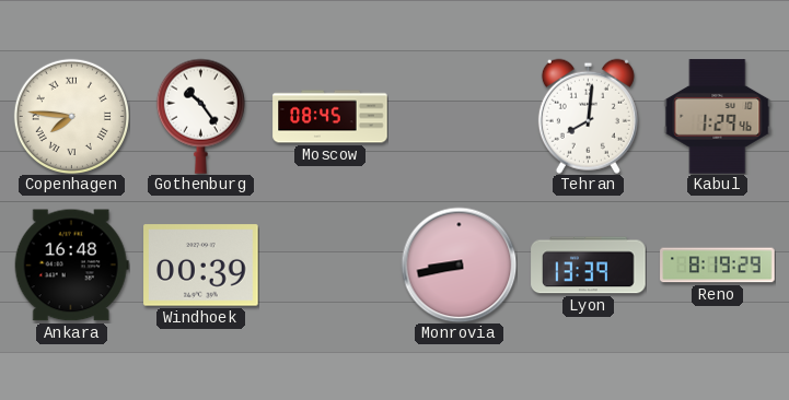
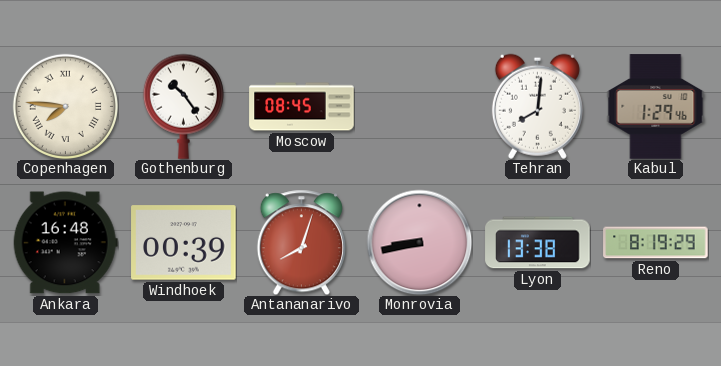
Antananarivo: none -> 8:03 (301, 242)
Lyon: 13:39 -> 13:38 (538, 243)
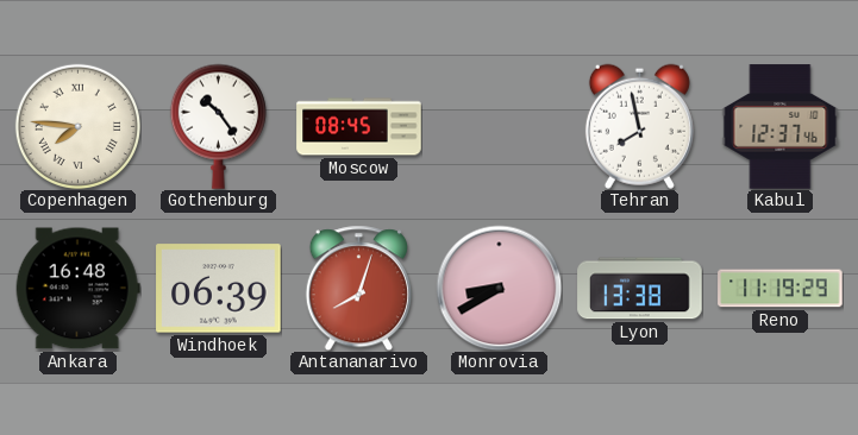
Tehran: 8:01 -> 7:58 (639, 126)
Kabul: 1:29 -> 12:37 (781, 127)
Windhoek: 00:39 -> 06:39 (219, 289)
Monrovia: 8:43 -> 8:40 (499, 288)
Reno: 8:19 -> 11:19 (781, 289)
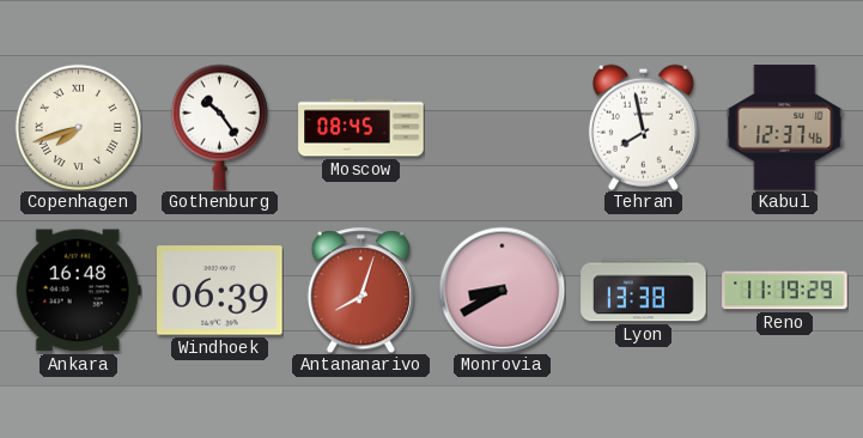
Copenhagen: 7:46 -> 7:42 (78, 127)
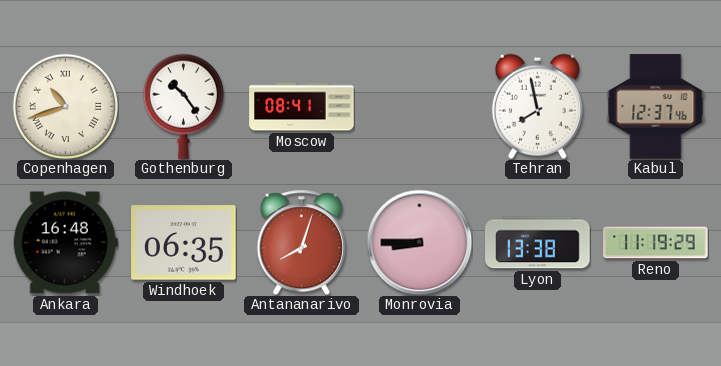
Copenhagen: 7:42 -> 10:42 (65, 106)
Moscow: 08:45 -> 08:41 (302, 107)
Windhoek: 06:39 -> 06:35 (184, 243)
Monrovia: 8:40 -> 8:45 (419, 242)
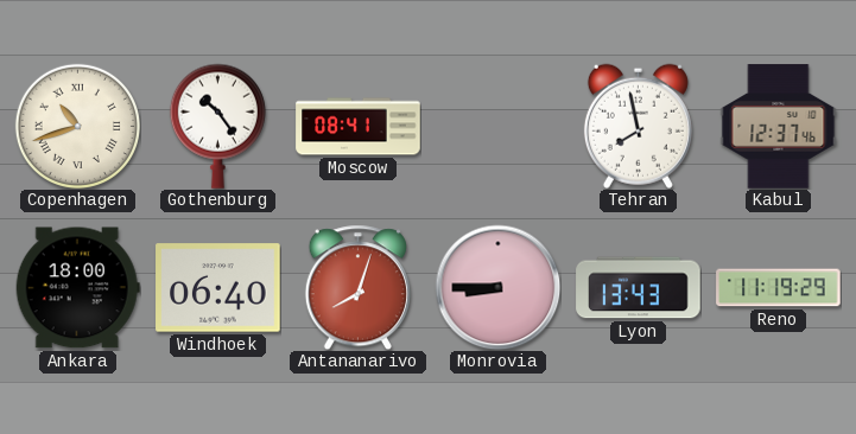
Ankara: 16:48 -> 18:00 (77, 288)
Windhoek: 06:35 -> 06:40 (218, 288)
Lyon: 13:38 -> 13:43 (639, 288)
